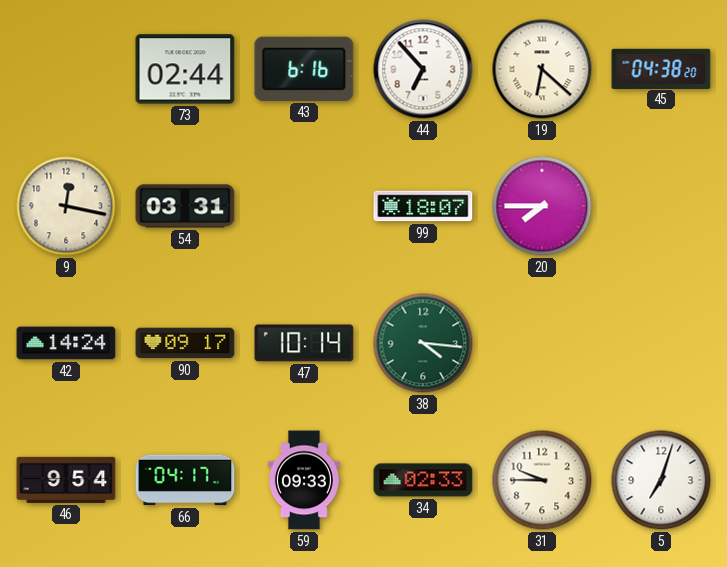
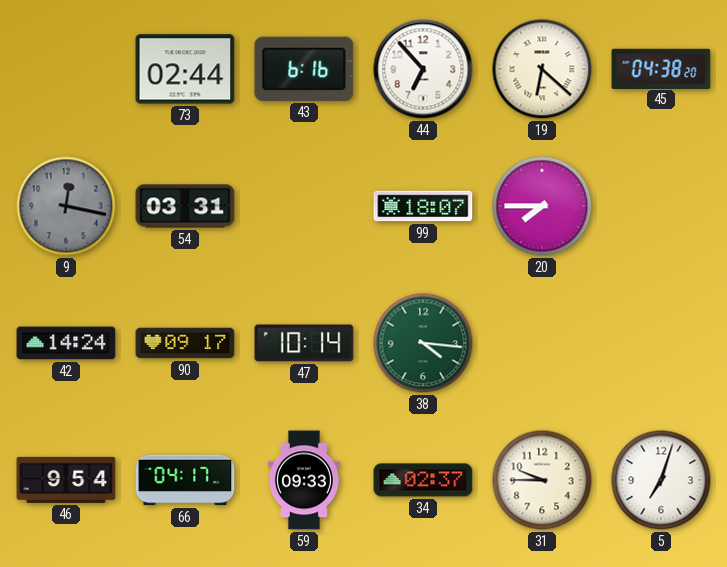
9 dial: cream -> grey (66, 206)
34: 02:33 -> 02:37 (423, 480)
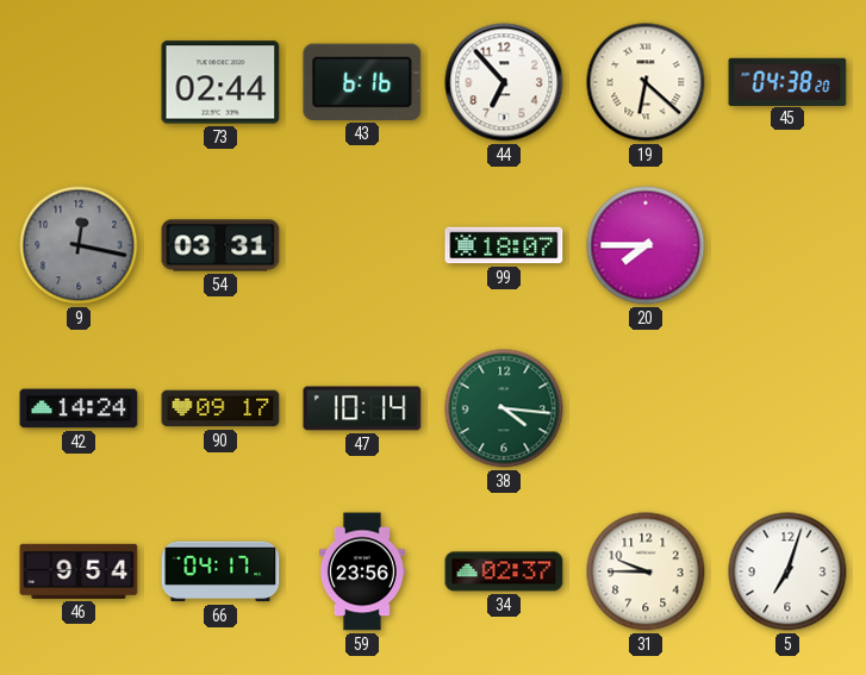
59: 09:33 -> 23:56 (362, 571)
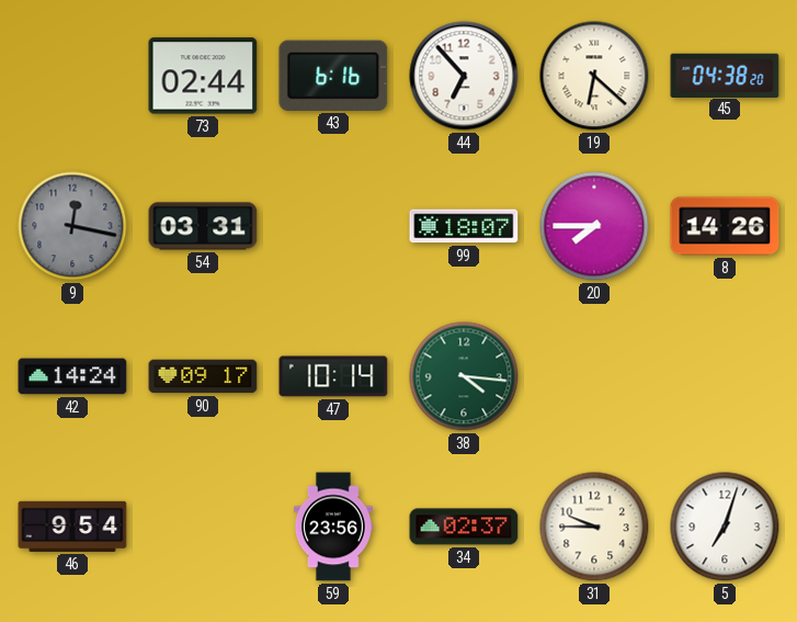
8: none -> 14:26 (725, 226)
66: 04:17 -> none (220, 571)
